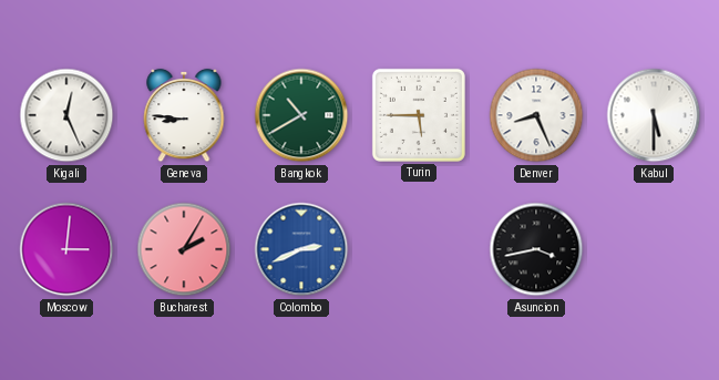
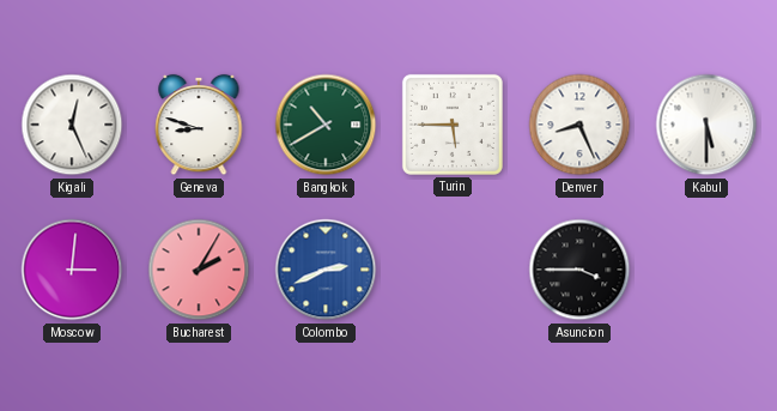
Geneva: 8:46 -> 8:48 (199, 125)
Asuncion: 3:43 -> 3:45 (579, 270)
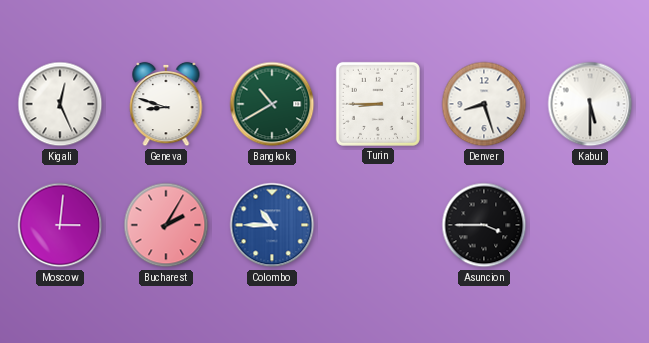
Turin: 5:45 -> 8:45 (378, 104)
Denver: 8:26 -> 8:27 (484, 104)
Colombo: 2:41 -> 10:45 (272, 225)
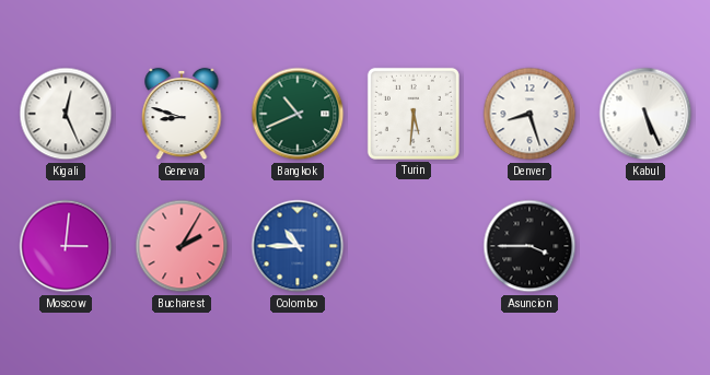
Bangkok: 10:40 -> 10:41 (298, 114)
Turin: 8:45 -> 5:31 (414, 114)
Kabul: 5:30 -> 5:26 (645, 114)
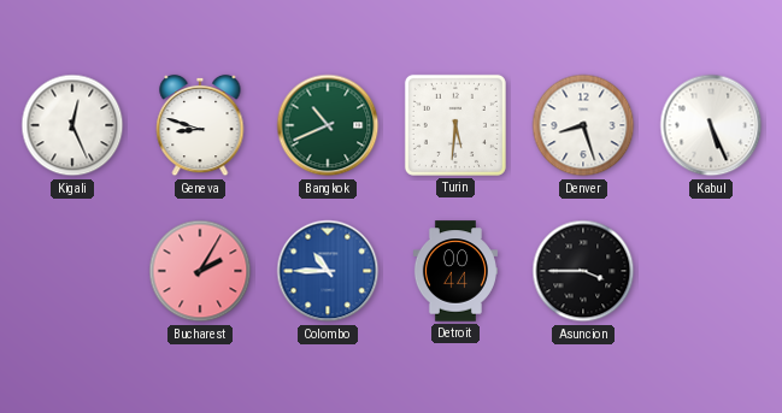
Moscow: 3:01 -> none (66, 246)
Detroit: none -> 00:44 (455, 271)
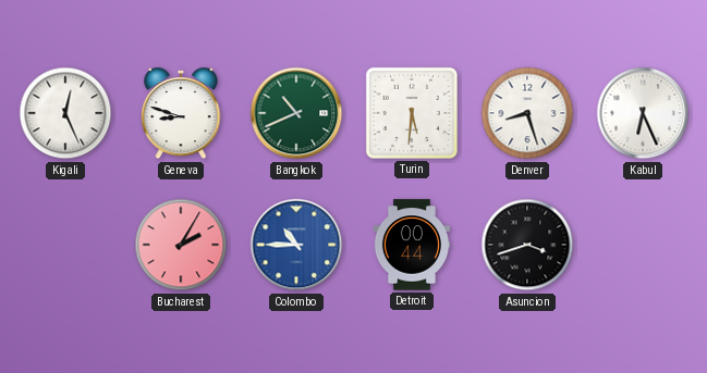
Kabul: 5:26 -> 6:26 (643, 113)
Asuncion: 3:45 -> 3:42 (527, 245)
